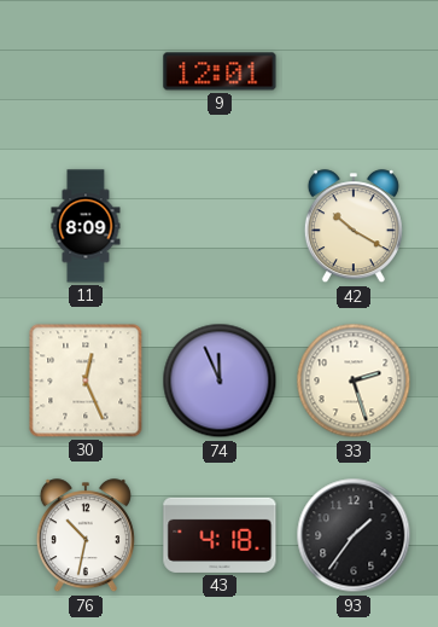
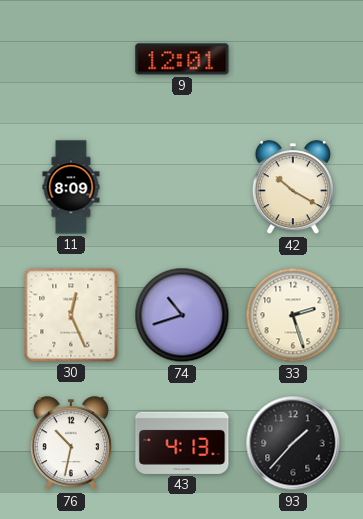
74: 11:56 -> 10:42 (182, 315)
43: 4:18 -> 4:13 (182, 443)
93: 1:36 -> 1:37 (293, 443)
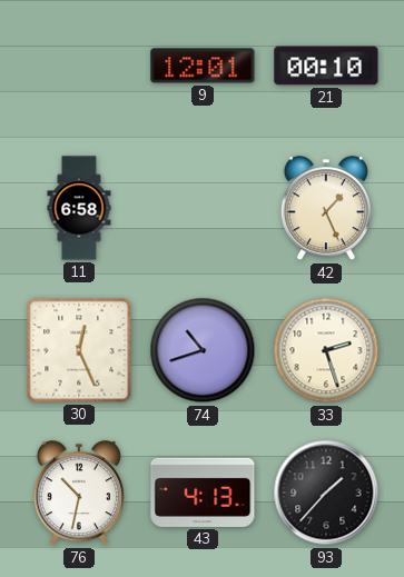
21: none -> 00:10 (326, 66)
11: 8:09 -> 6:58 (79, 208)
42: 10:20 -> 1:26 (326, 209)
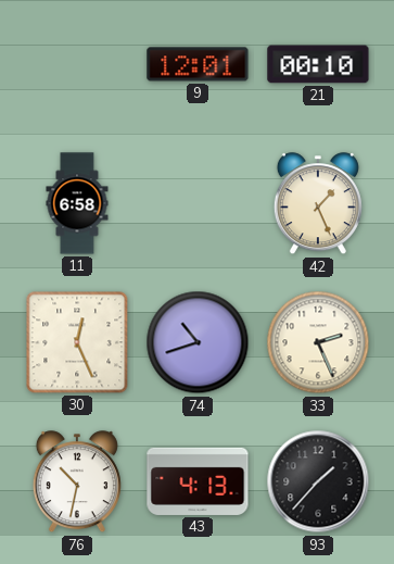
33: 2:27 -> 2:26 (318, 342)
